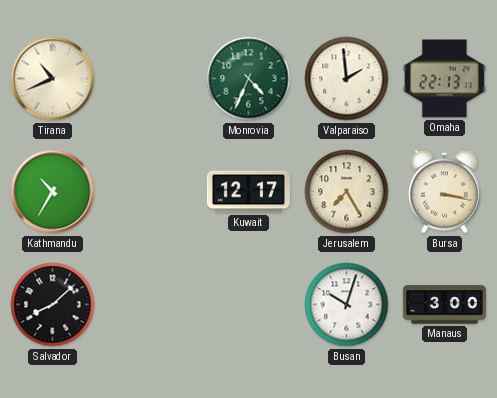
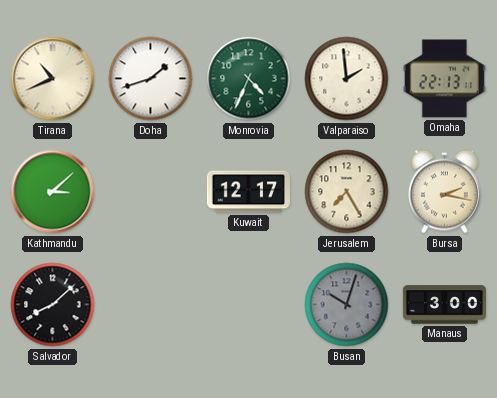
Doha: none -> 1:42 (151, 79)
Kathmandu: 10:35 -> 3:08 (53, 192)
Bursa: 3:17 -> 2:17 (444, 192)
Busan dial: white -> grey (347, 305)
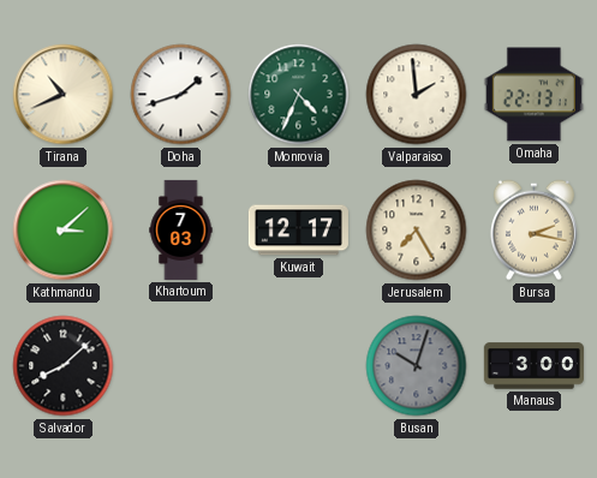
Khartoum: none -> 7:03 (181, 229)
